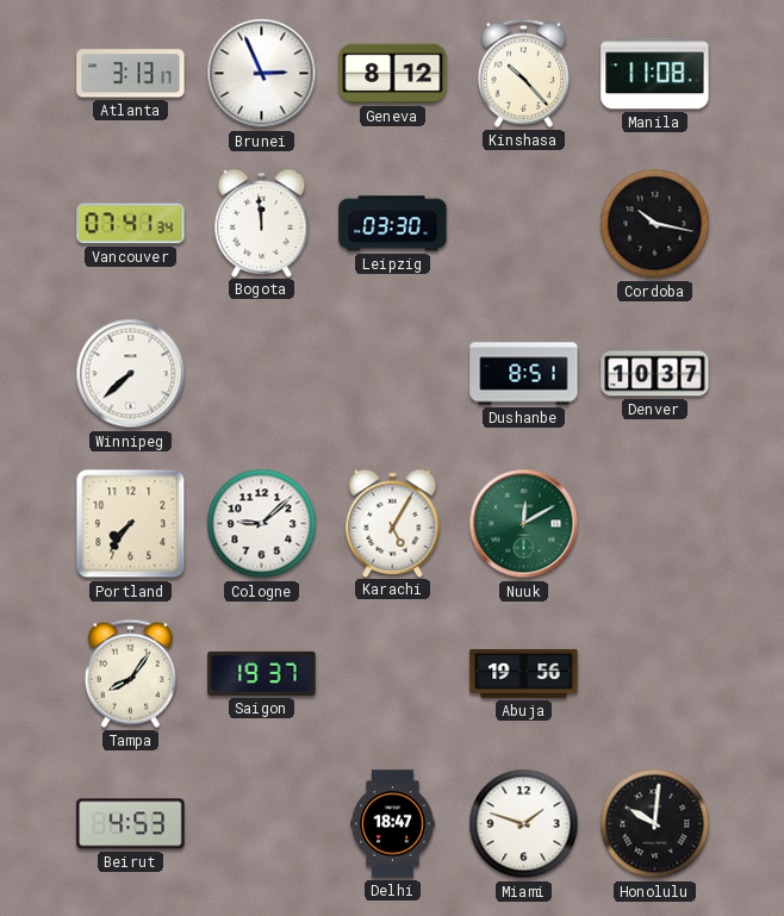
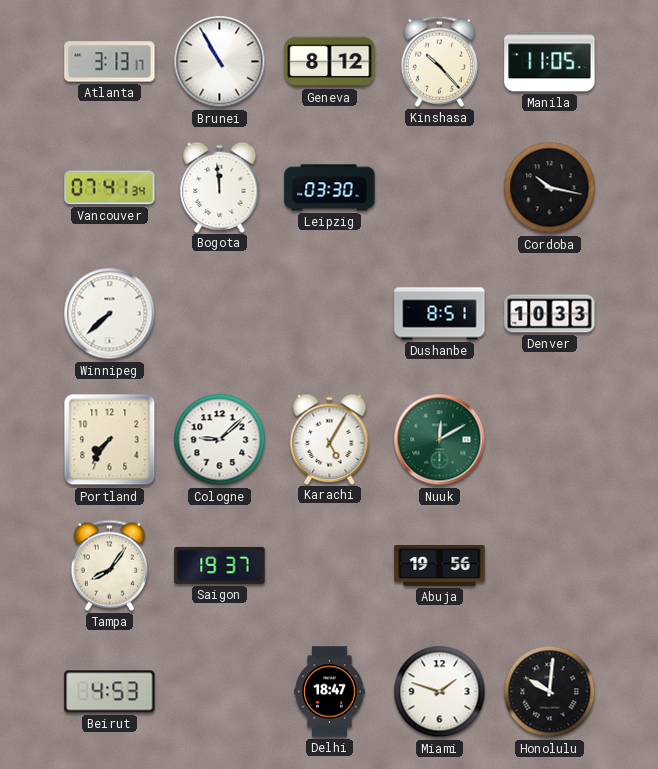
Brunei: 2:56 -> 10:55 (220, 62)
Manila: 11:08 -> 11:05 (550, 62)
Denver: 10:37 -> 10:33 (550, 314)
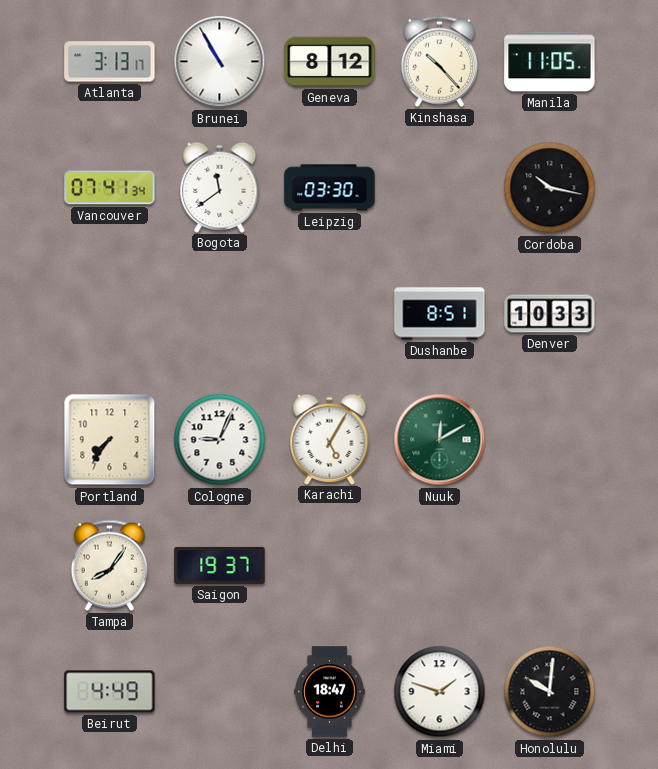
Bogota: 11:59 -> 11:39 (220, 187)
Winnipeg: 7:38 -> none (110, 314)
Cologne: 9:08 -> 9:04 (220, 440)
Abuja: 19:56 -> none (440, 566)
Beirut: 4:53 -> 4:49 (110, 692)
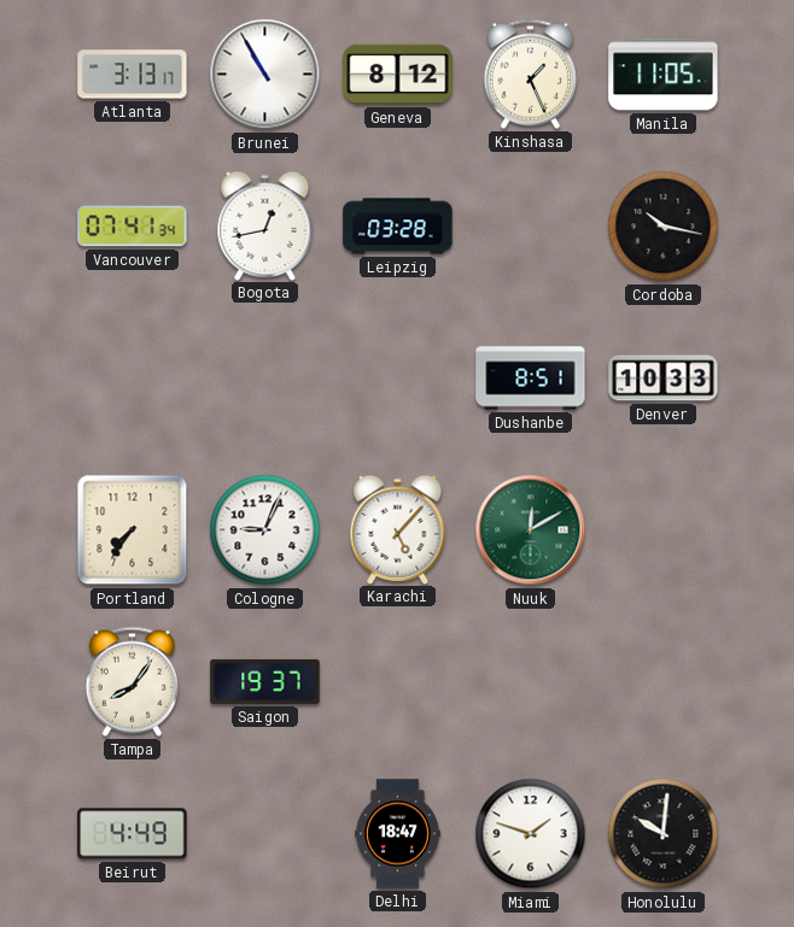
Kinshasa: 10:23 -> 1:26 (530, 74)
Bogota: 11:39 -> 12:43 (265, 225)
Leipzig: 03:30 -> 03:28 (398, 227)
Karachi: 5:05 -> 5:07 (398, 529)
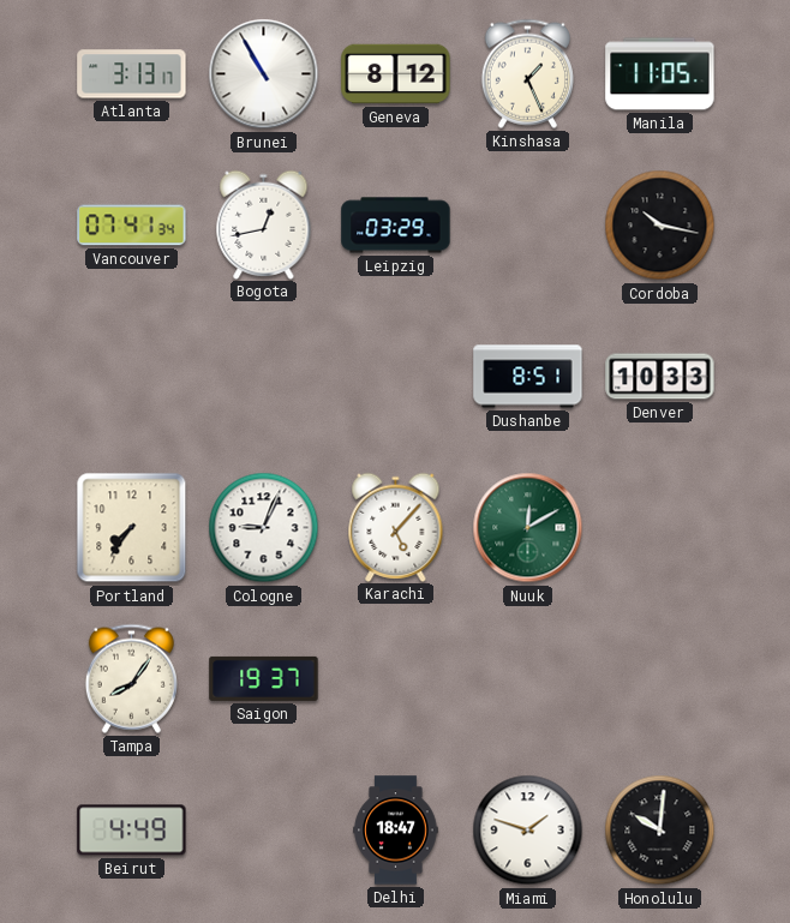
Leipzig: 03:28 -> 03:29 (396, 226)
